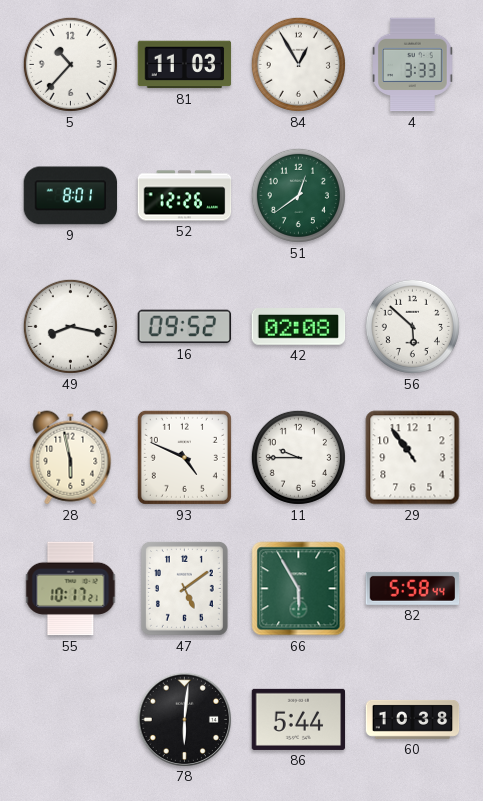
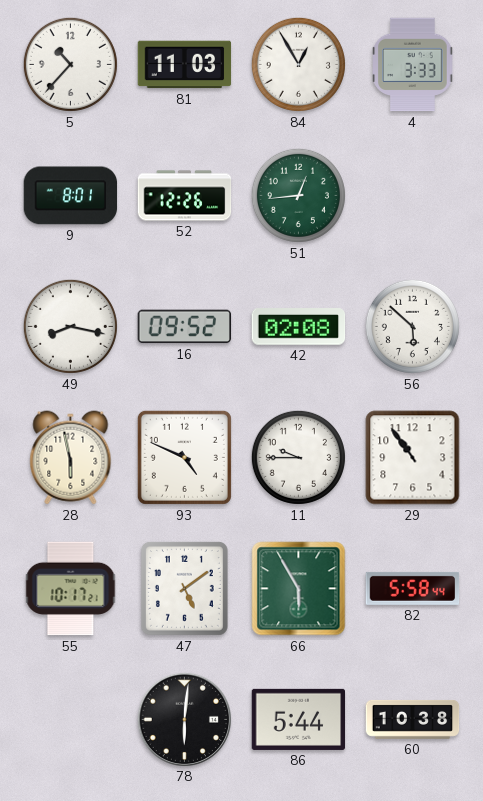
51: 12:39 -> 12:44 (298, 195)
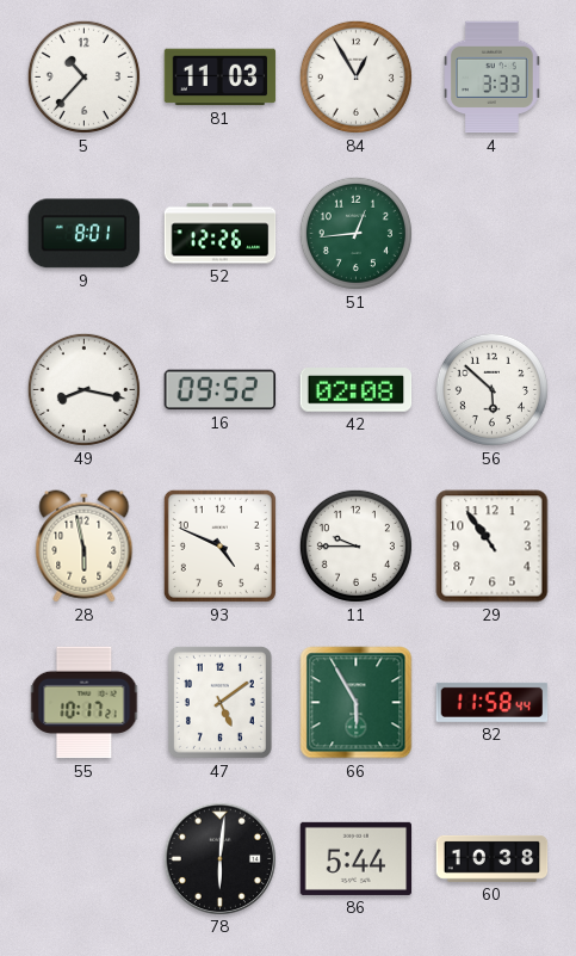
82: 5:58 -> 11:58 (493, 702)
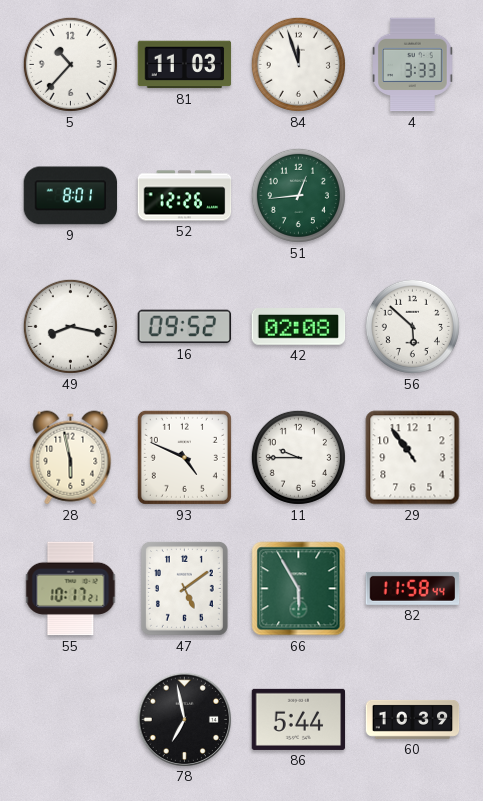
84: 12:55 -> 11:57 (298, 64)
78: 6:01 -> 6:58 (184, 719)
60: 10:38 -> 10:39 (413, 719)
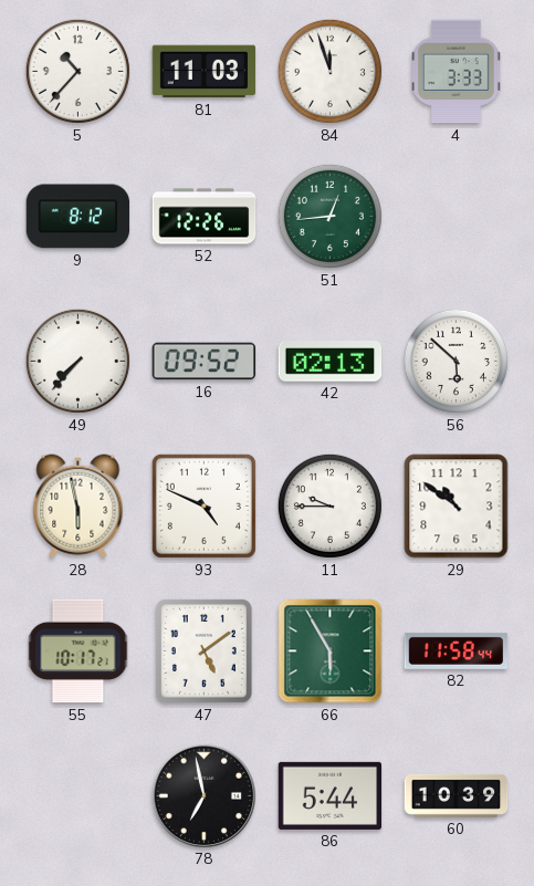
9: 8:01 -> 8:12 (78, 217)
49: 8:17 -> 7:37 (77, 361)
42: 02:08 -> 02:13 (331, 362)
29: 10:54 -> 10:51 (457, 507)
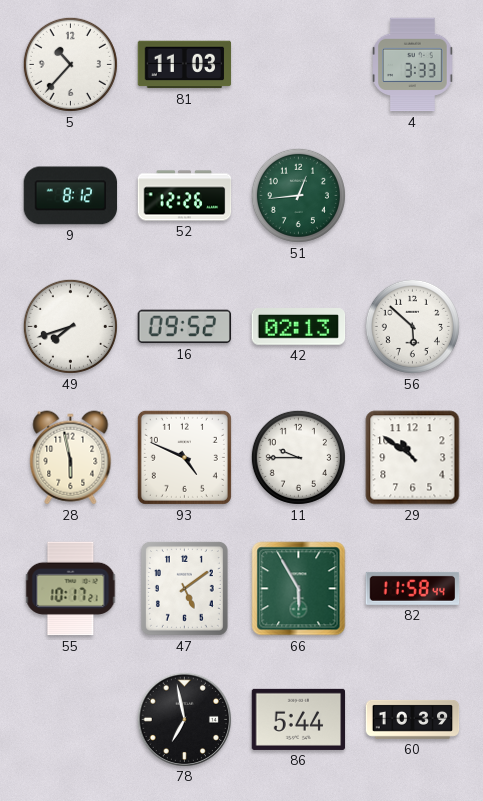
84: 11:57 -> none (329, 71)
49: 7:37 -> 7:42 (70, 326)
